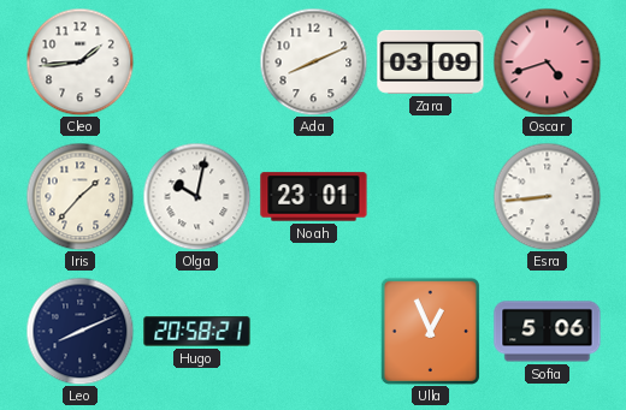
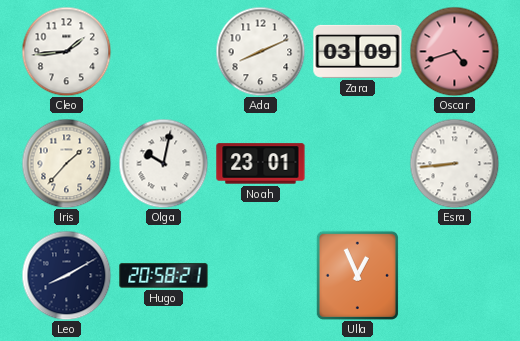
Leo: 8:11 -> 8:10 (66, 275)
Sofia: 5:06 -> none (548, 332)
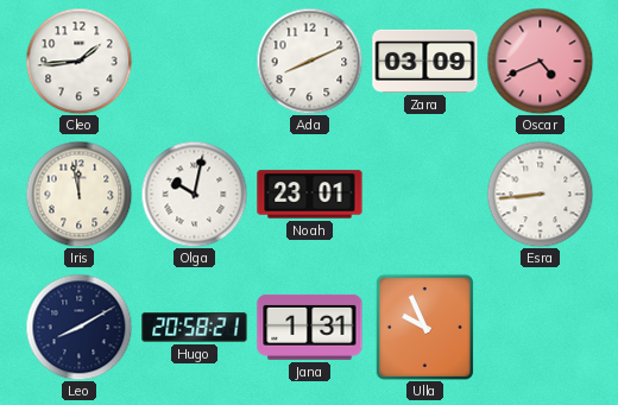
Oscar: 4:42 -> 4:41 (540, 61)
Iris: 1:37 -> 11:58 (78, 194)
Jana: none -> 1:31 (310, 327)
Ulla: 12:56 -> 9:56 (424, 327)
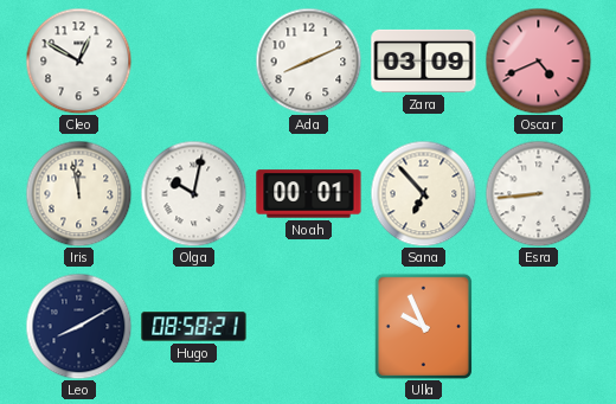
Cleo: 1:44 -> 12:50 (78, 60)
Noah: 23:01 -> 00:01 (309, 194)
Sana: none -> 6:53 (423, 193)
Hugo: 20:58 -> 08:58 (194, 327)
Jana: 1:31 -> none (310, 327)
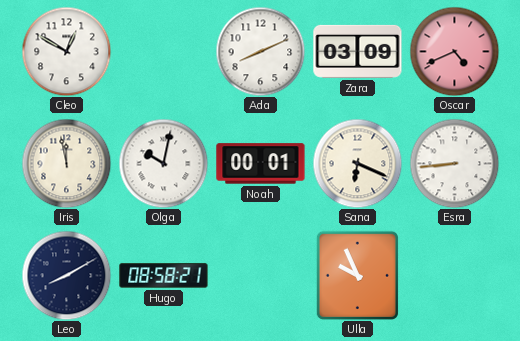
Sana: 6:53 -> 6:19 (357, 163)
